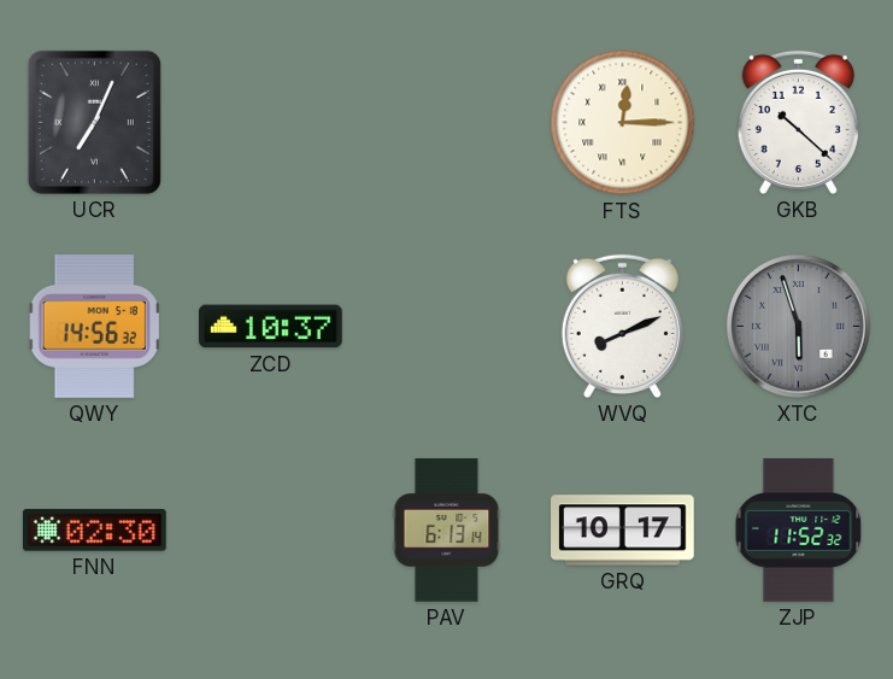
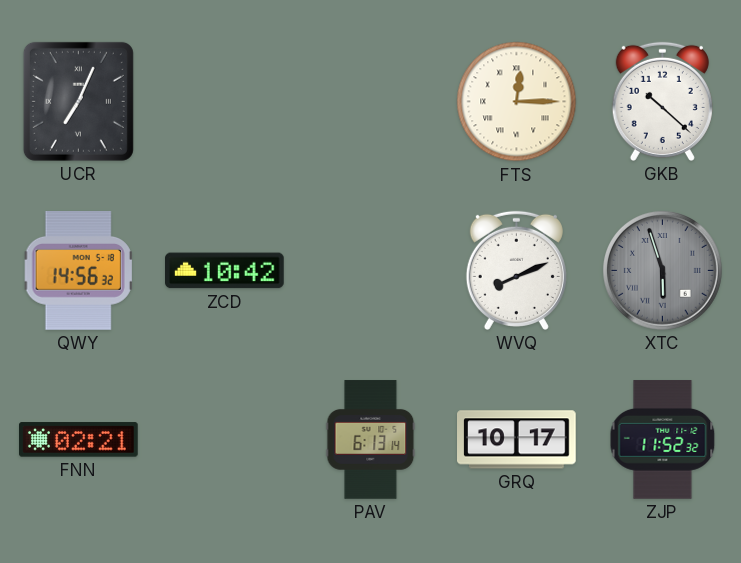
ZCD: 10:37 -> 10:42 (225, 271)
FNN: 02:30 -> 02:21 (79, 440)
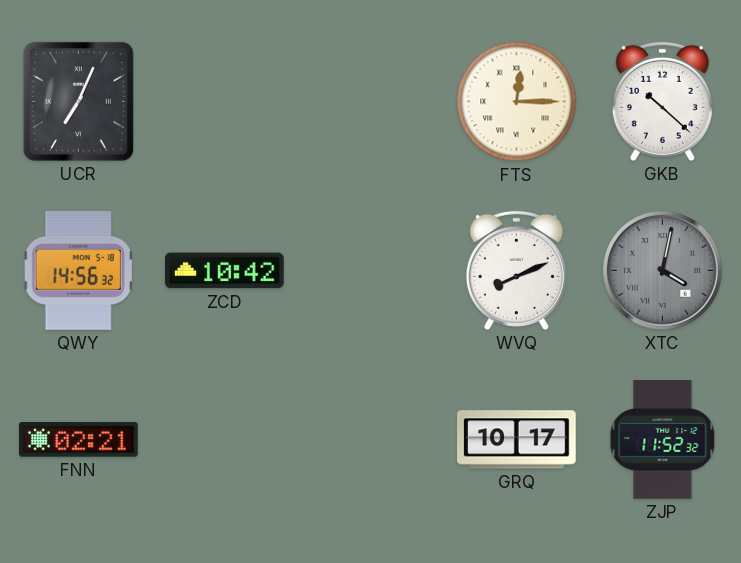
XTC: 5:57 -> 4:02 (663, 271)
PAV: 6:13 -> none (371, 440)
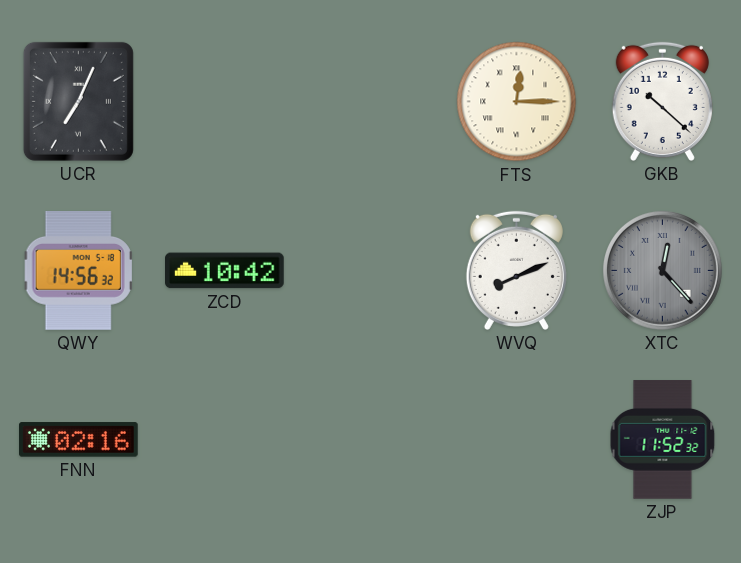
XTC: 4:02 -> 12:23 (663, 271)
FNN: 02:21 -> 02:16 (79, 440)
GRQ: 10:17 -> none (517, 440)
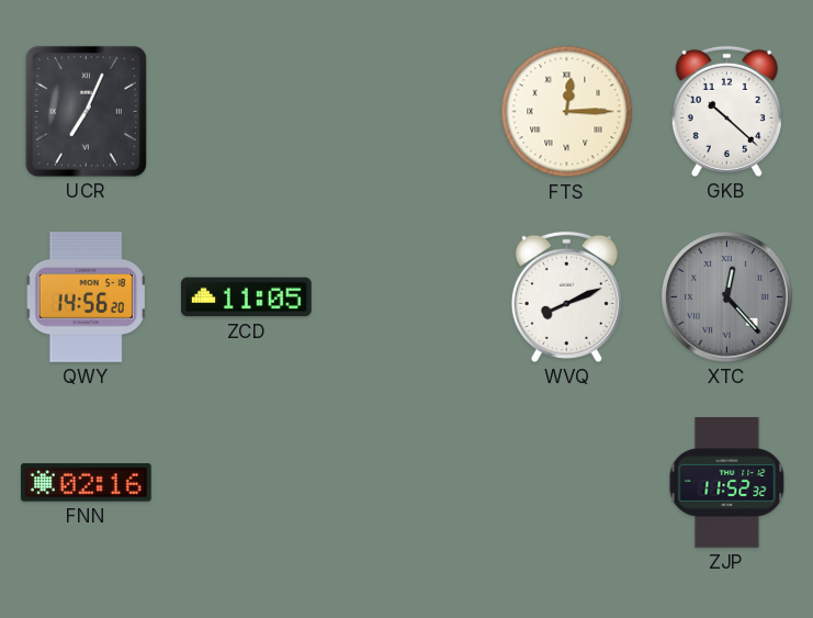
QWY: 14:56:32 -> 14:56:20 (86, 297)
ZCD: 10:42 -> 11:05 (247, 297)
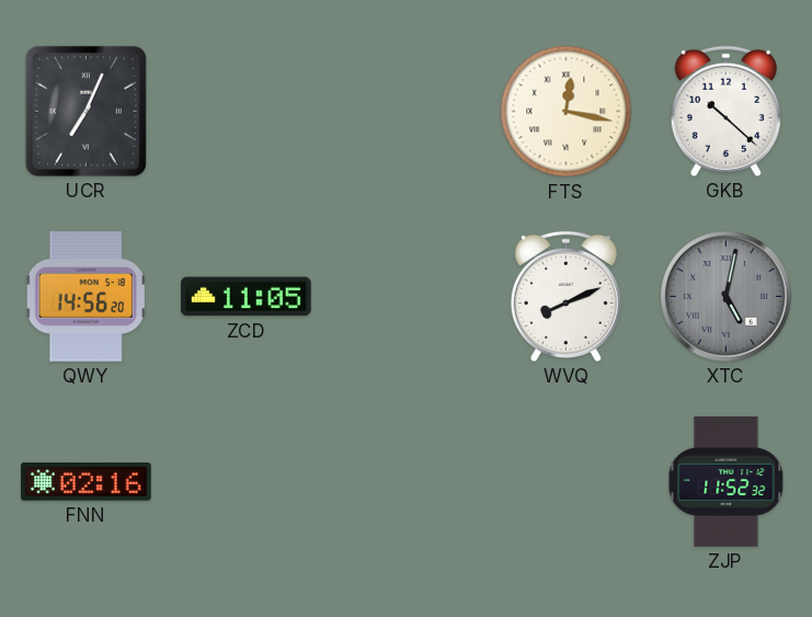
FTS: 12:15 -> 12:17 (567, 112)
XTC: 12:23 -> 5:02 (727, 297)
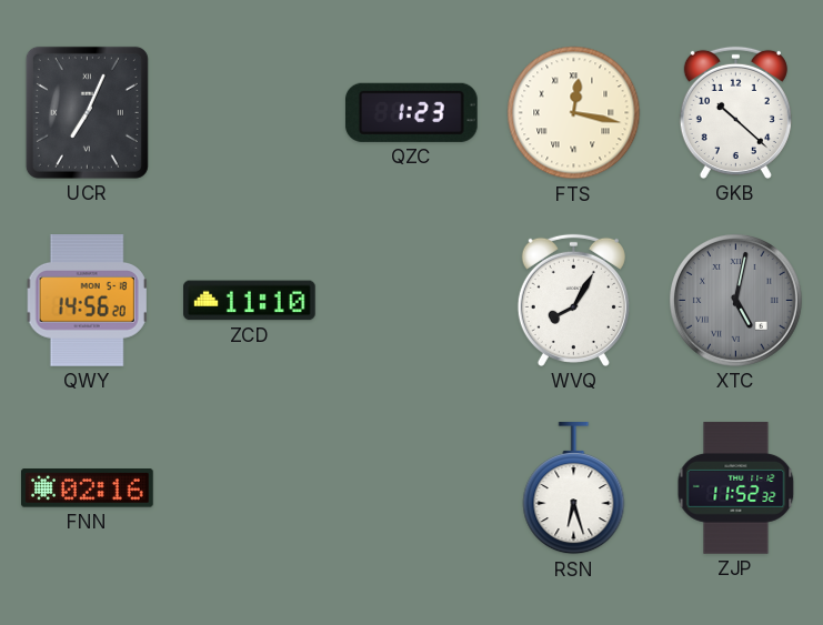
QZC: none -> 1:23 (411, 112)
ZCD: 11:05 -> 11:10 (250, 301)
WVQ: 8:11 -> 8:05 (573, 300)
RSN: none -> 6:27 (574, 488)
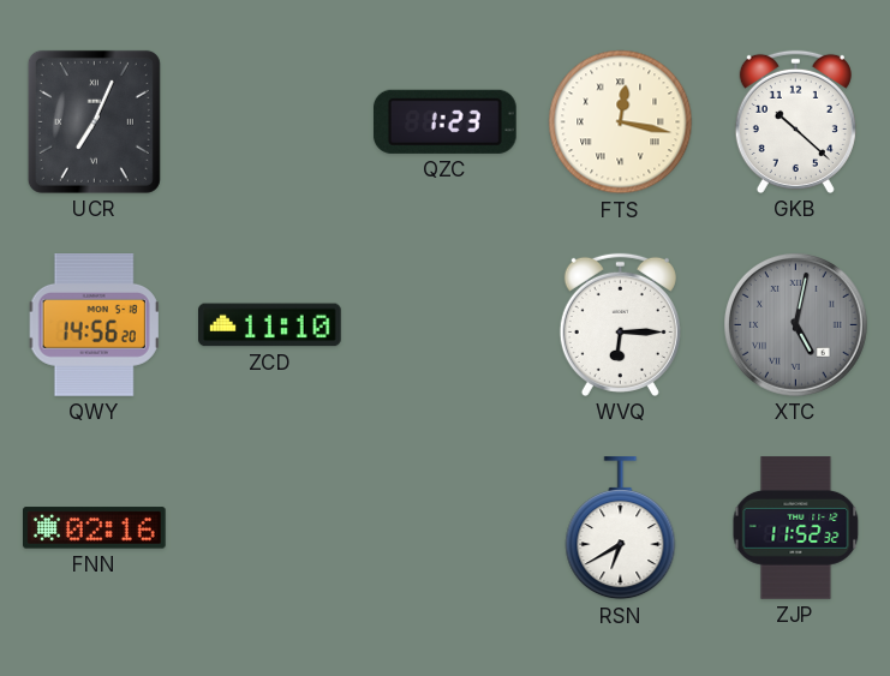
WVQ: 8:05 -> 6:15 (620, 324)
RSN: 6:27 -> 6:40 (621, 528)
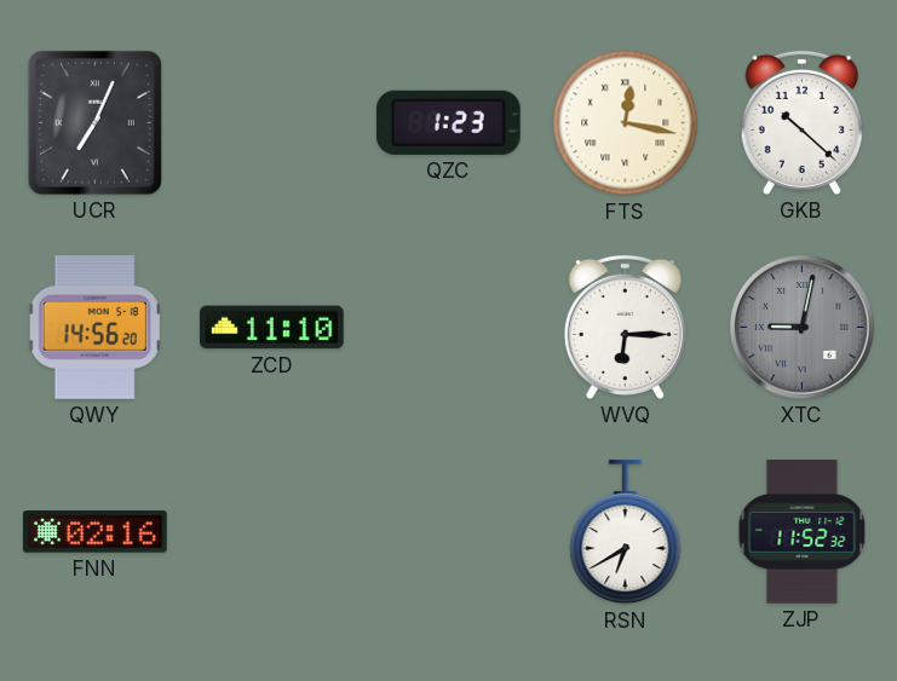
XTC: 5:02 -> 9:02 (803, 328)
